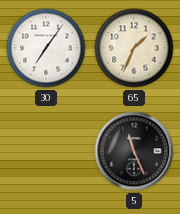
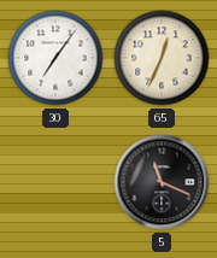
65: 1:34 -> 12:34 (162, 58)
5: 11:26 -> 11:19 (162, 182)
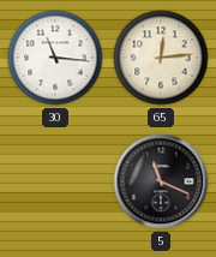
30: 7:06 -> 11:16 (55, 58)
65: 12:34 -> 12:14 (161, 58)
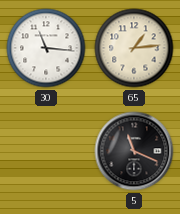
65: 12:14 -> 1:14 (134, 48)
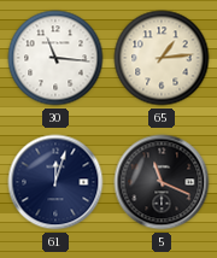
61: none -> 12:03 (55, 182)
